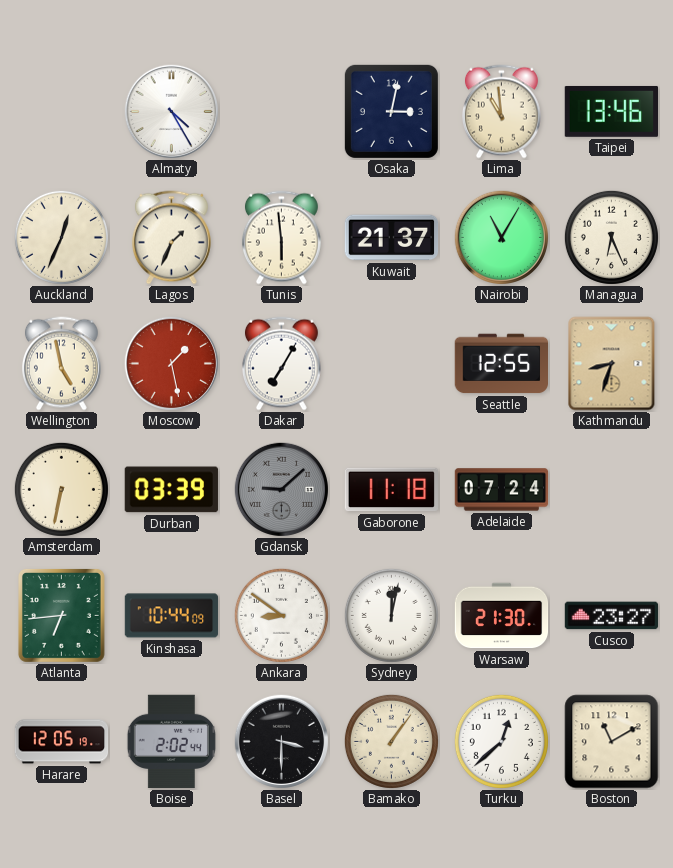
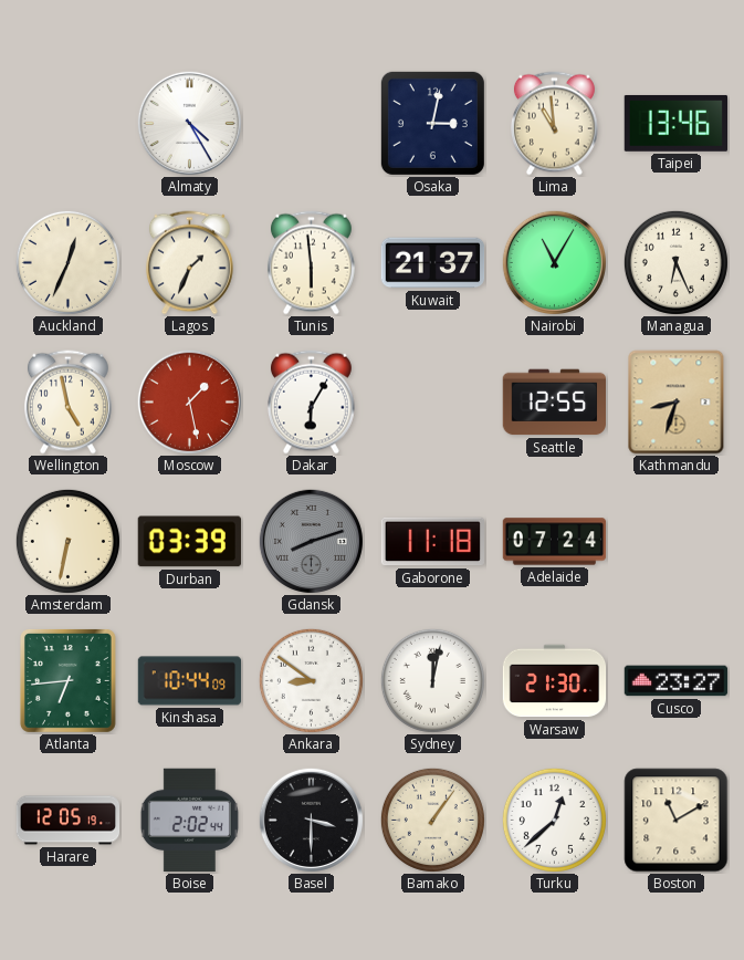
Dakar: 7:05 -> 6:05 (311, 403)
Gdansk: 9:08 -> 8:12 (311, 541)
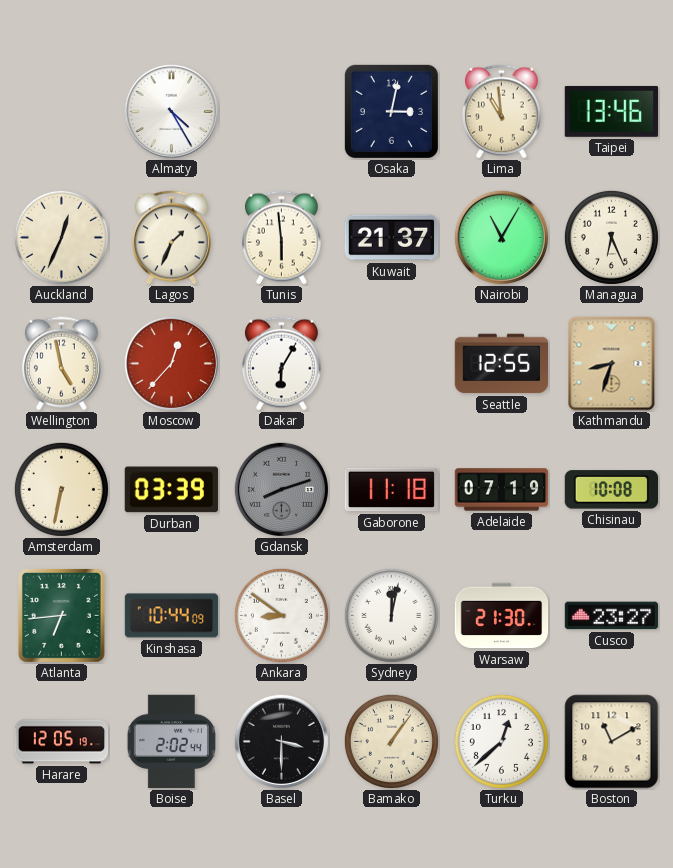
Moscow: 1:28 -> 12:37 (171, 363)
Adelaide: 07:24 -> 07:19 (502, 490)
Chisinau: none -> 10:08 (611, 490)
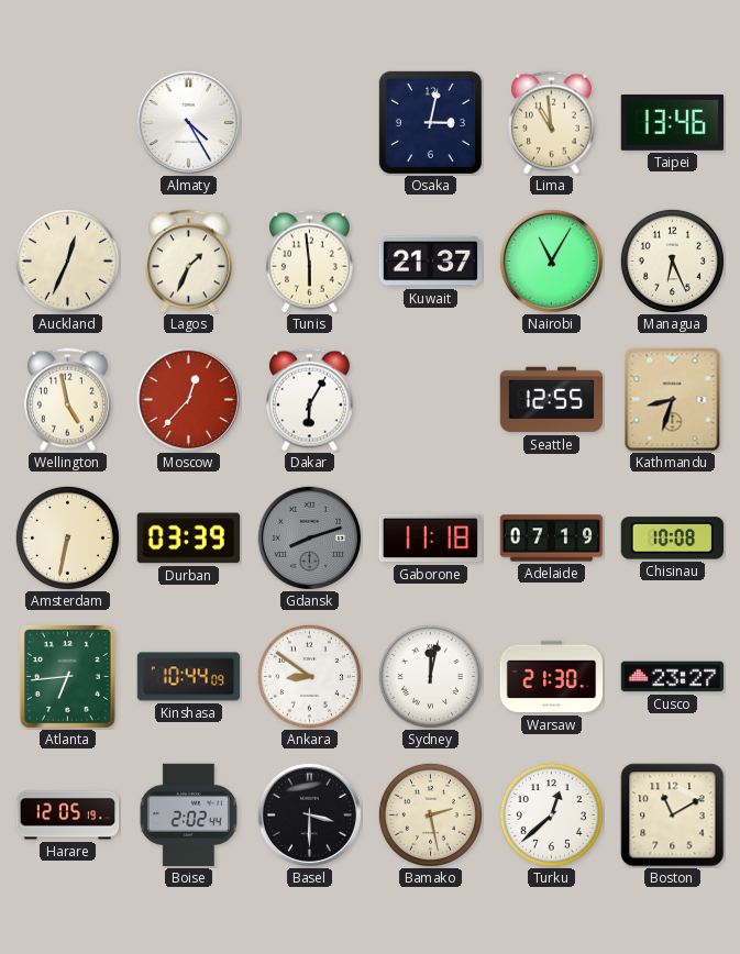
Bamako: 1:06 -> 2:28 (430, 814)
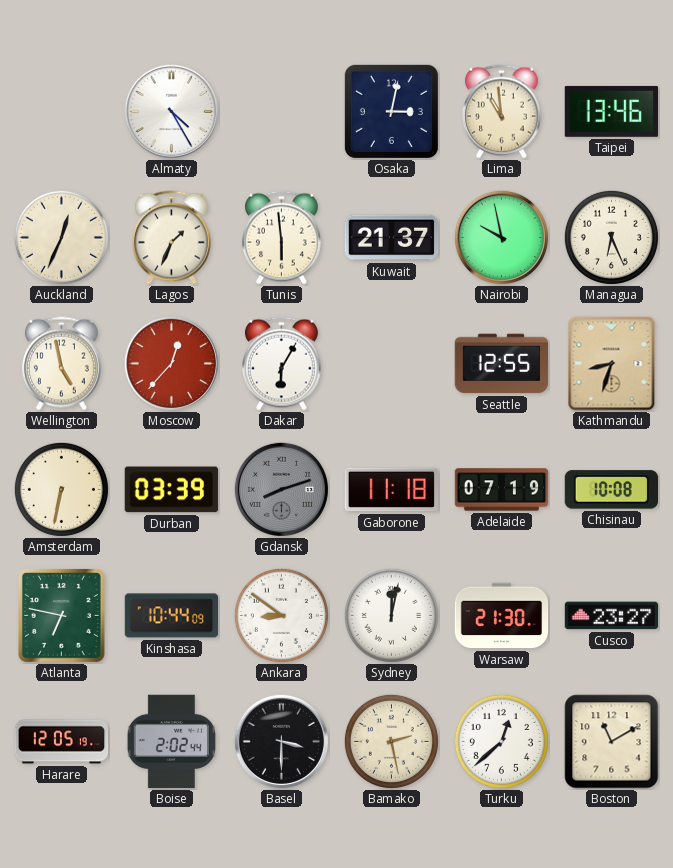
Nairobi: 11:05 -> 9:58 (501, 237)
Atlanta: 6:44 -> 6:47 (61, 615)
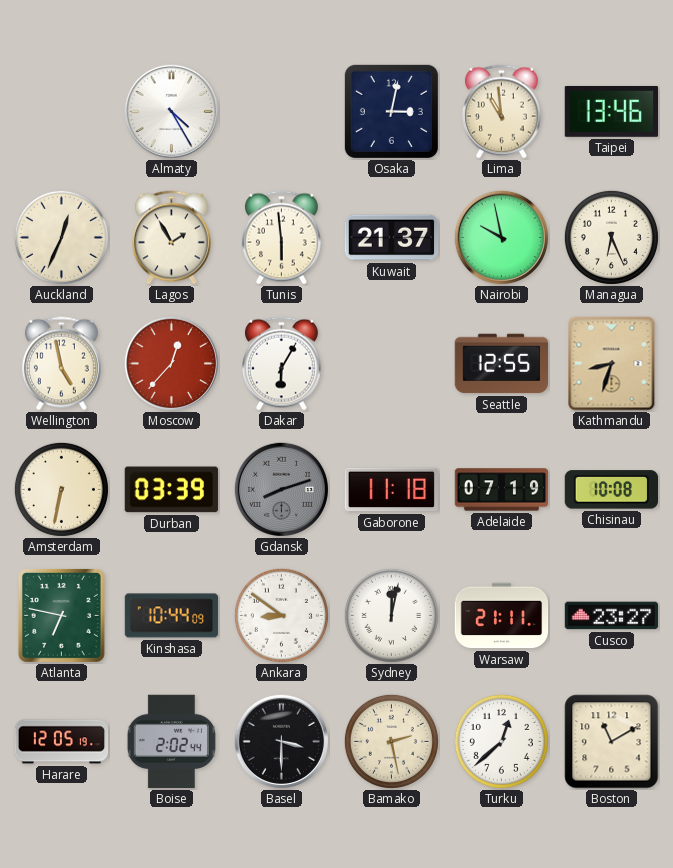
Lagos: 1:34 -> 1:55 (171, 238)
Warsaw: 21:30 -> 21:11 (502, 616)
